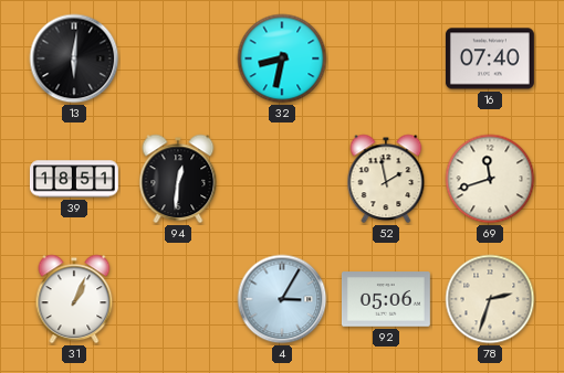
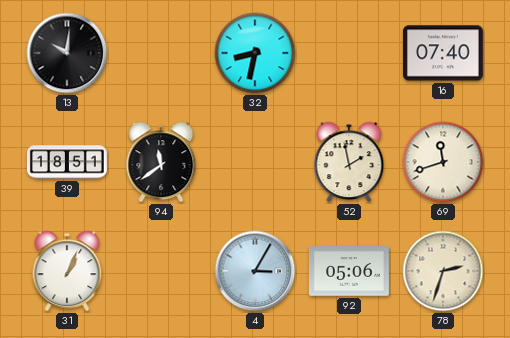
13: 6:01 -> 10:01 (67, 53)
94: 12:31 -> 11:39 (161, 162)
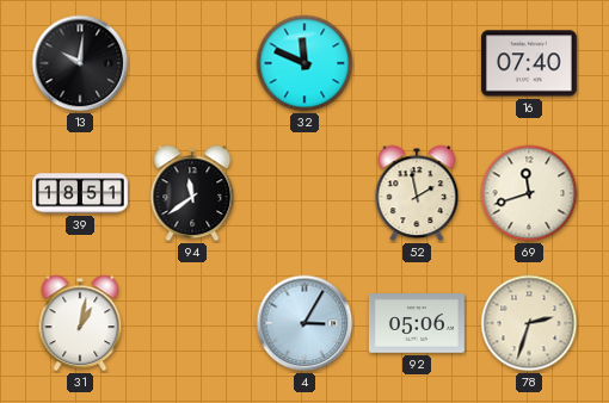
32: 8:32 -> 11:49 (304, 63)
31: 1:04 -> 1:02 (80, 323)
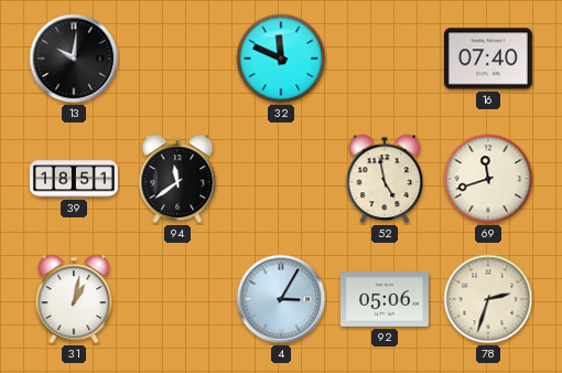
52: 1:58 -> 4:58 (385, 179)
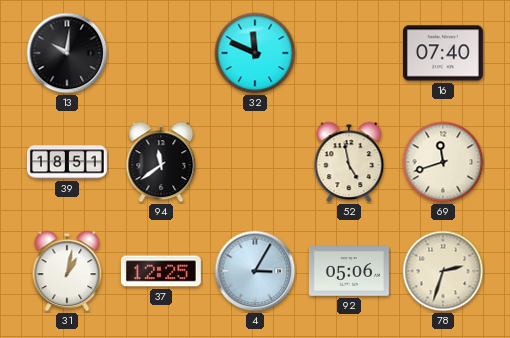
37: none -> 12:25 (161, 271)
